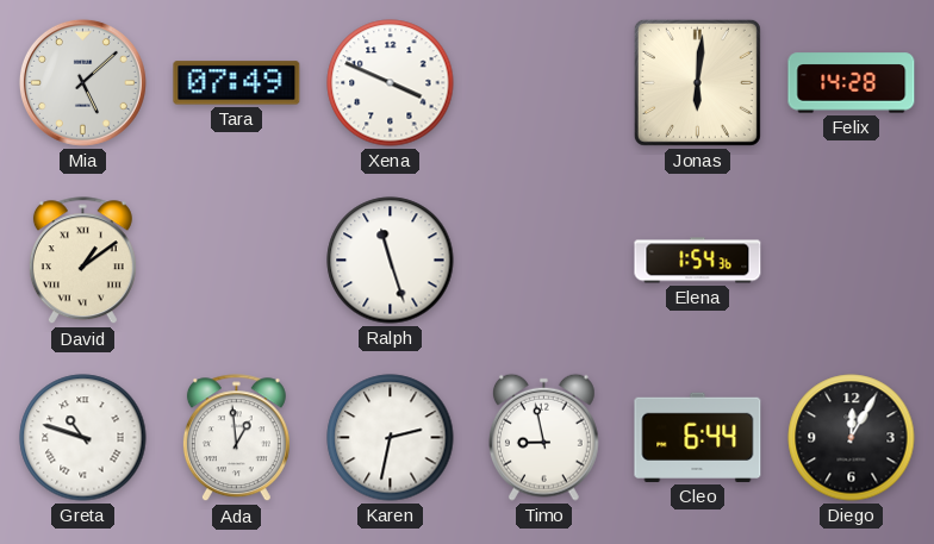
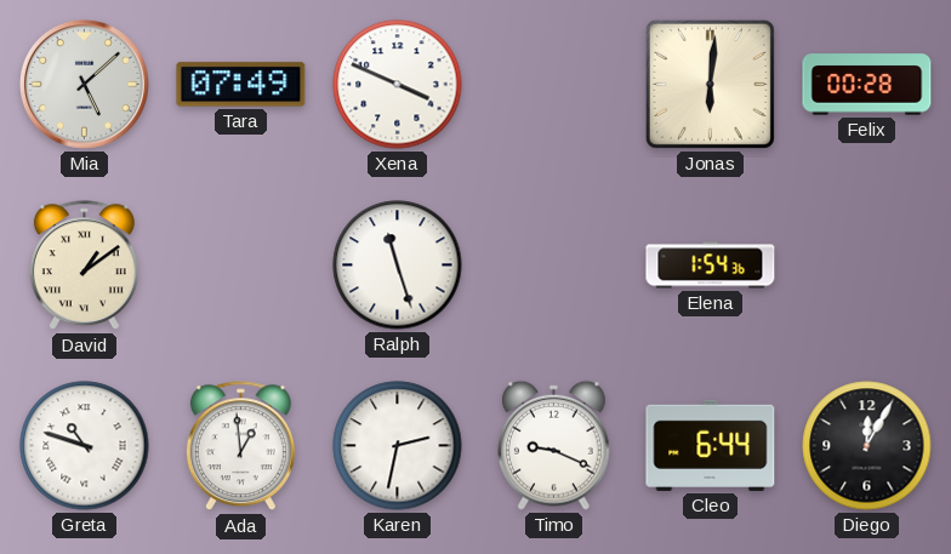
Felix: 14:28 -> 00:28 (867, 85)
Timo: 8:58 -> 9:19 (553, 445)
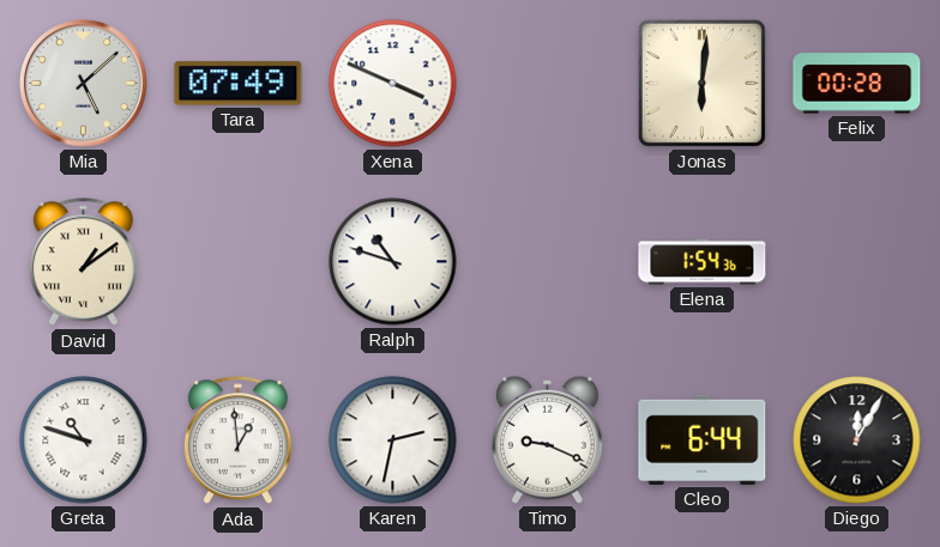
Ralph: 11:27 -> 10:48 (393, 262)
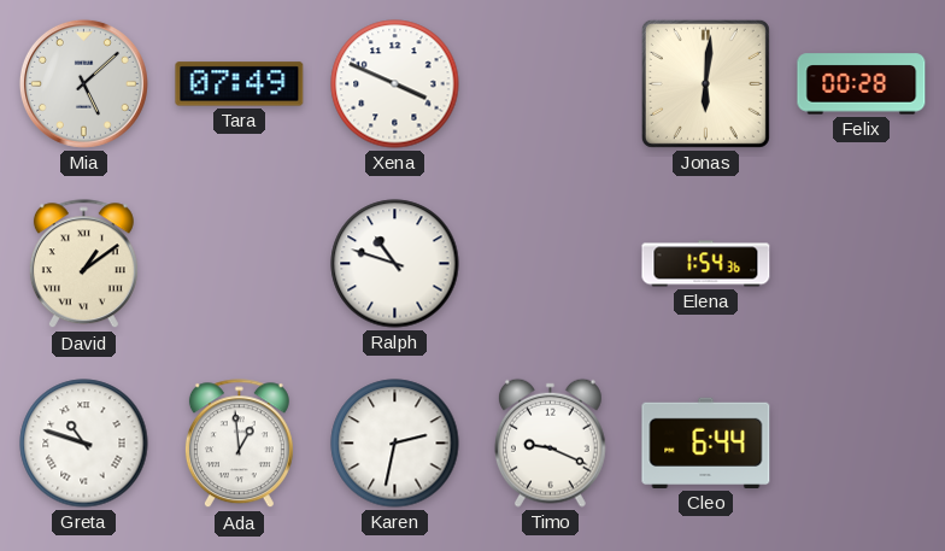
Diego: 12:05 -> none (857, 440)
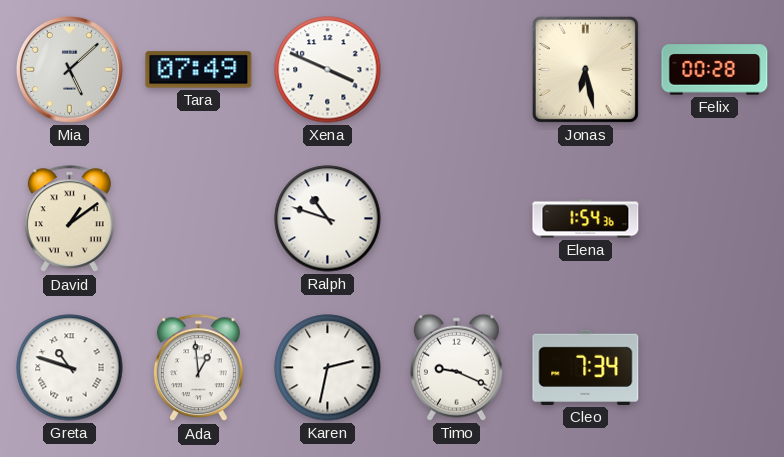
Jonas: 6:01 -> 6:28 (585, 69)
Cleo: 6:44 -> 7:34 (586, 367)
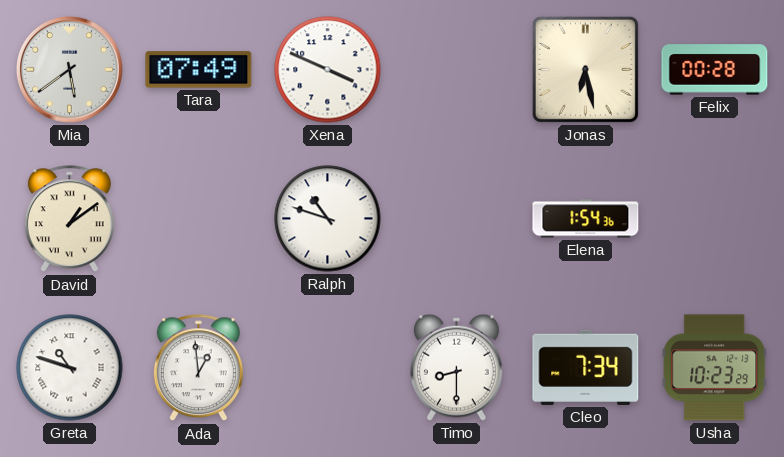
Mia: 5:08 -> 5:39 (69, 69)
Karen: 2:32 -> none (328, 368)
Timo: 9:19 -> 8:30 (456, 367)
Usha: none -> 10:23 (715, 368)
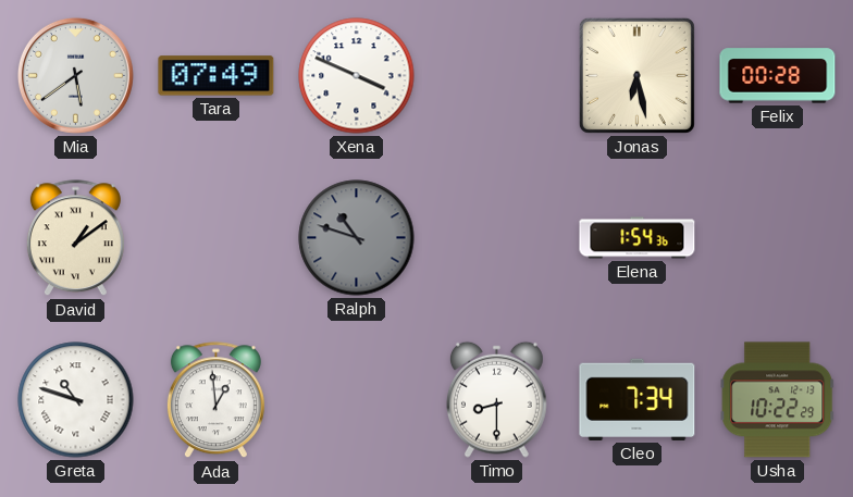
Ralph dial: white -> grey (357, 238)
Usha: 10:23 -> 10:22 (778, 400)
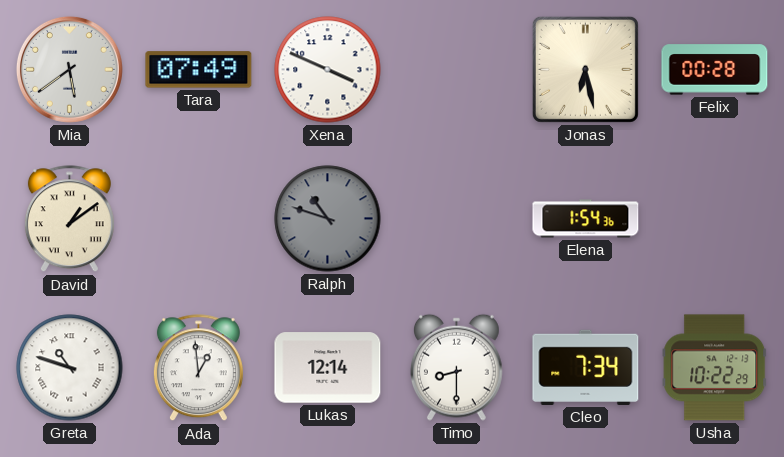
Lukas: none -> 12:14 (328, 368)
